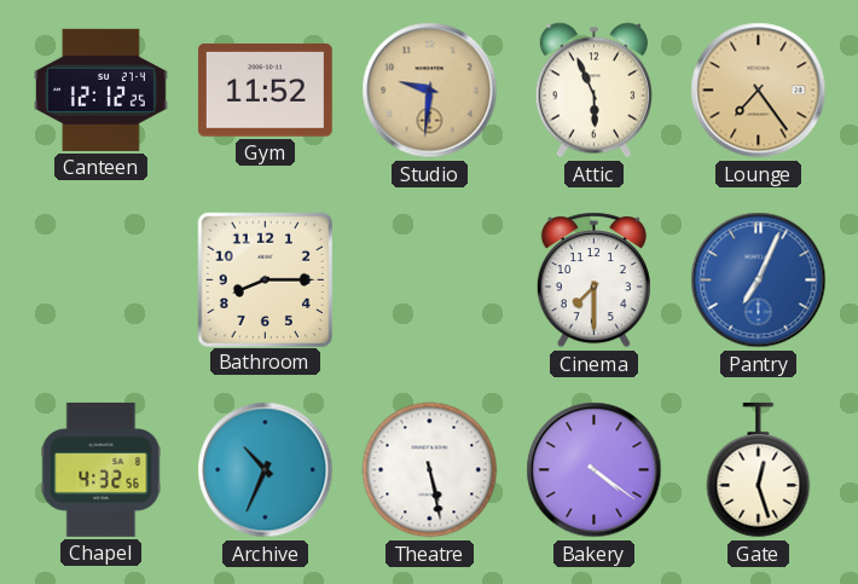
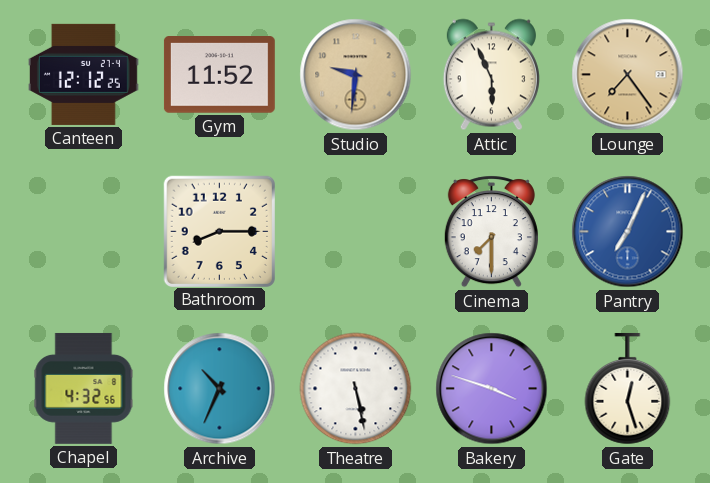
Bakery: 4:21 -> 3:48 (492, 389)
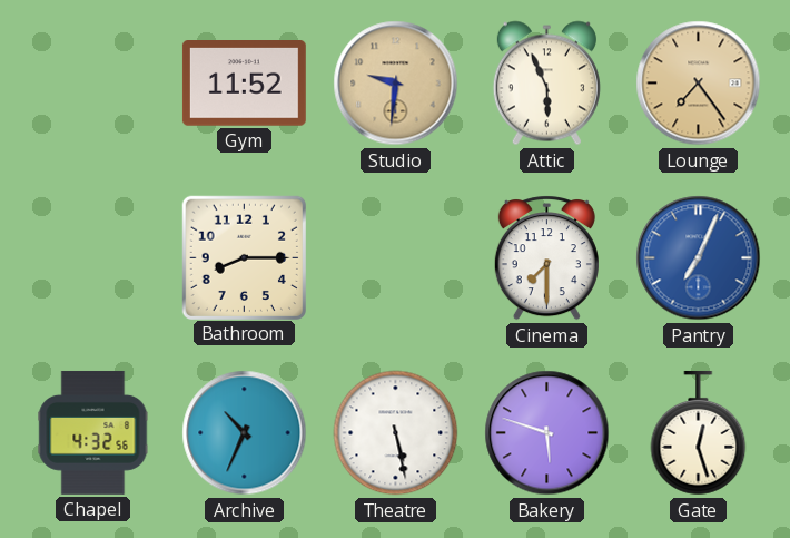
Canteen: 12:12 -> none (83, 74)
Bakery: 3:48 -> 5:48 (547, 433)
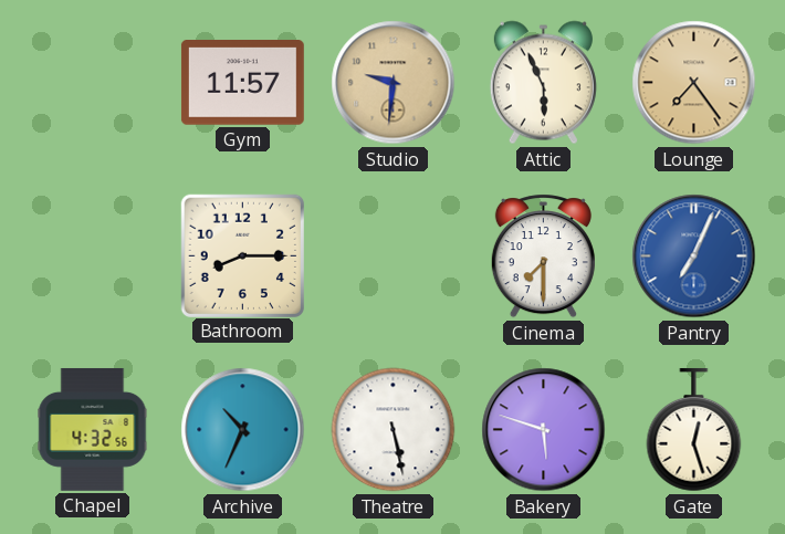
Gym: 11:52 -> 11:57 (242, 83)
